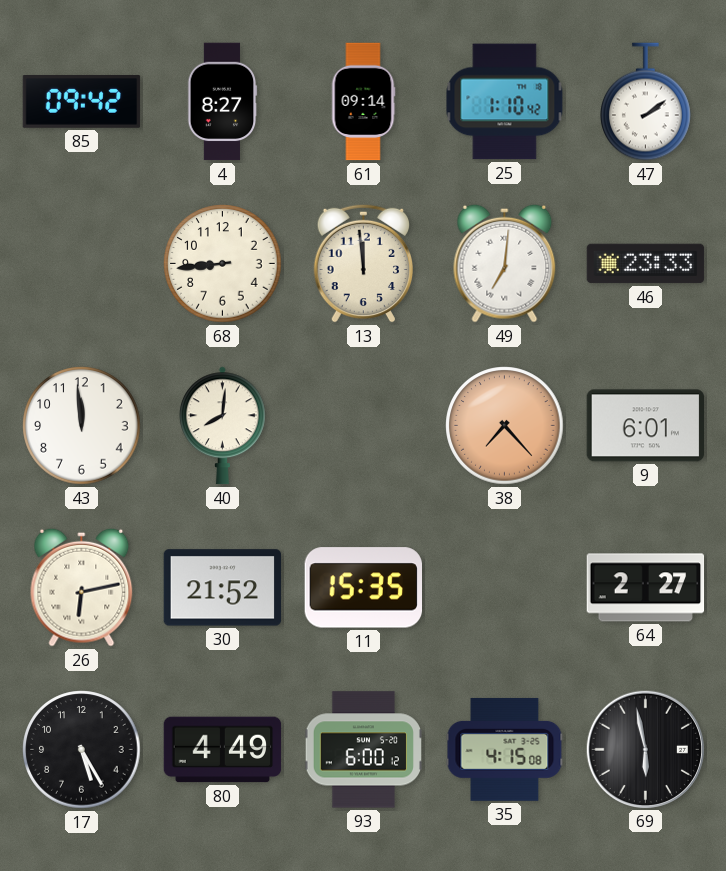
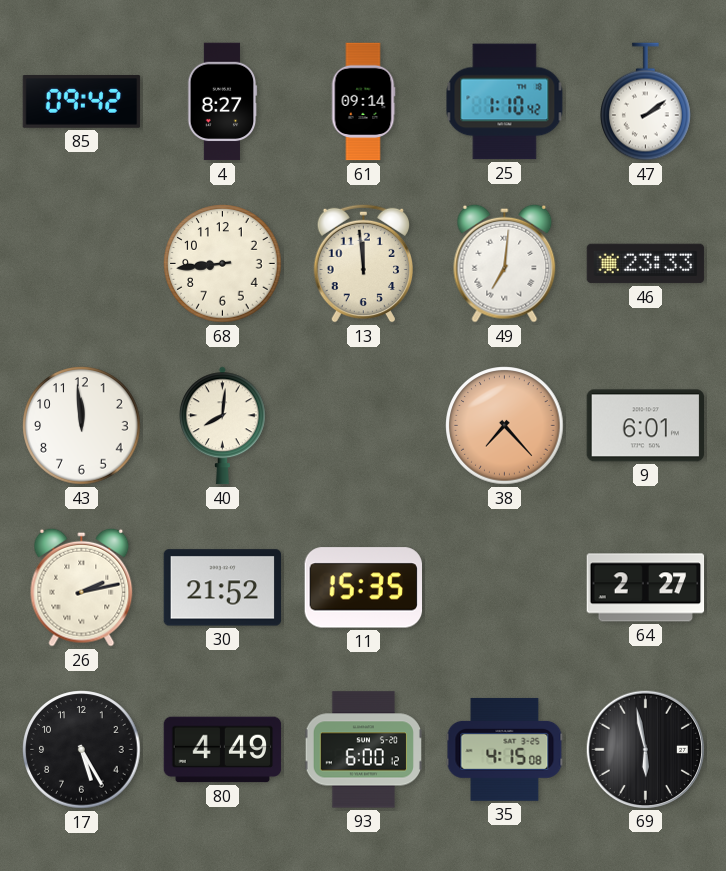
26: 6:13 -> 2:13 (82, 587)
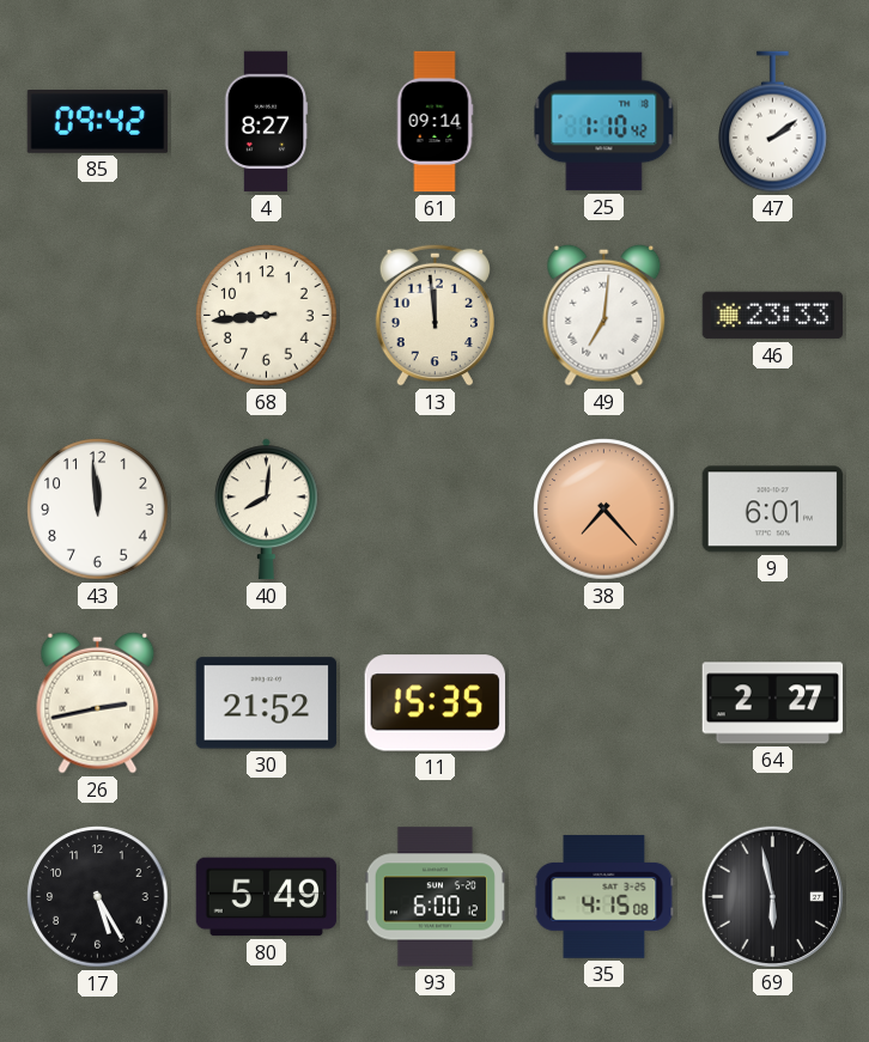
26: 2:13 -> 2:43 (98, 702)
80: 4:49 -> 5:49 (267, 897)
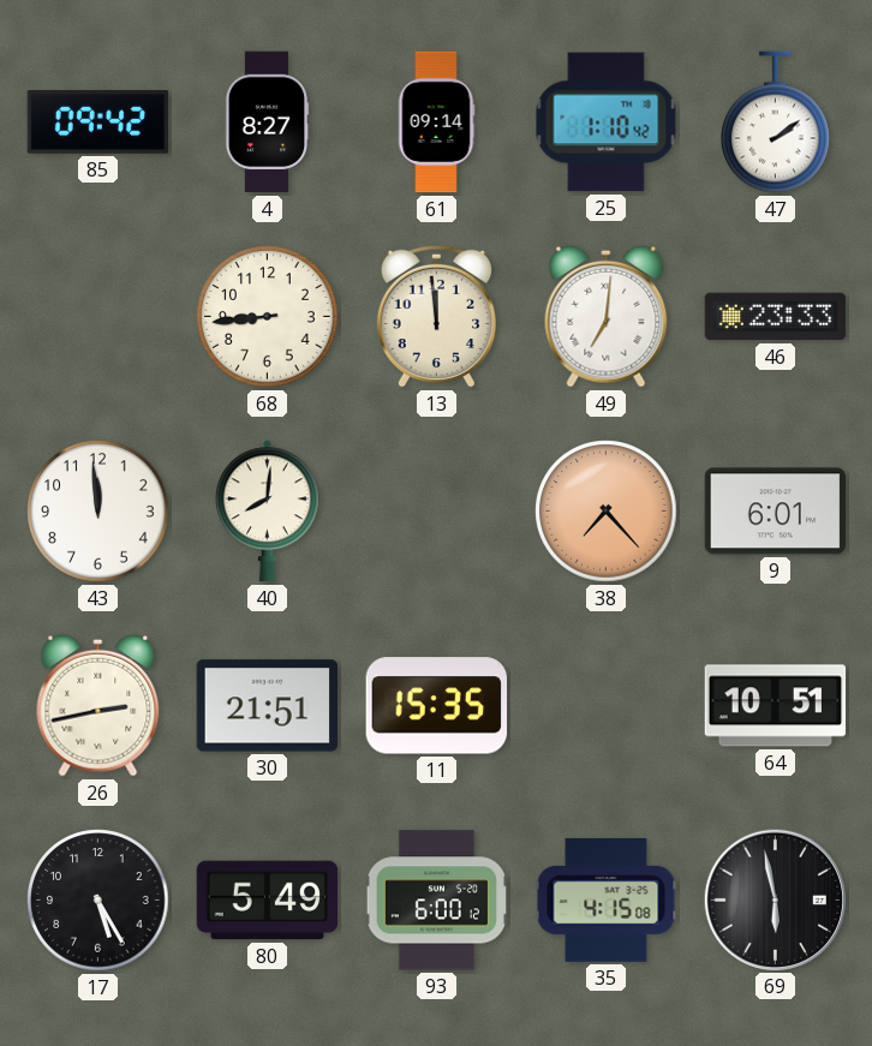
30: 21:52 -> 21:51 (268, 706)
64: 2:27 -> 10:51 (776, 706)
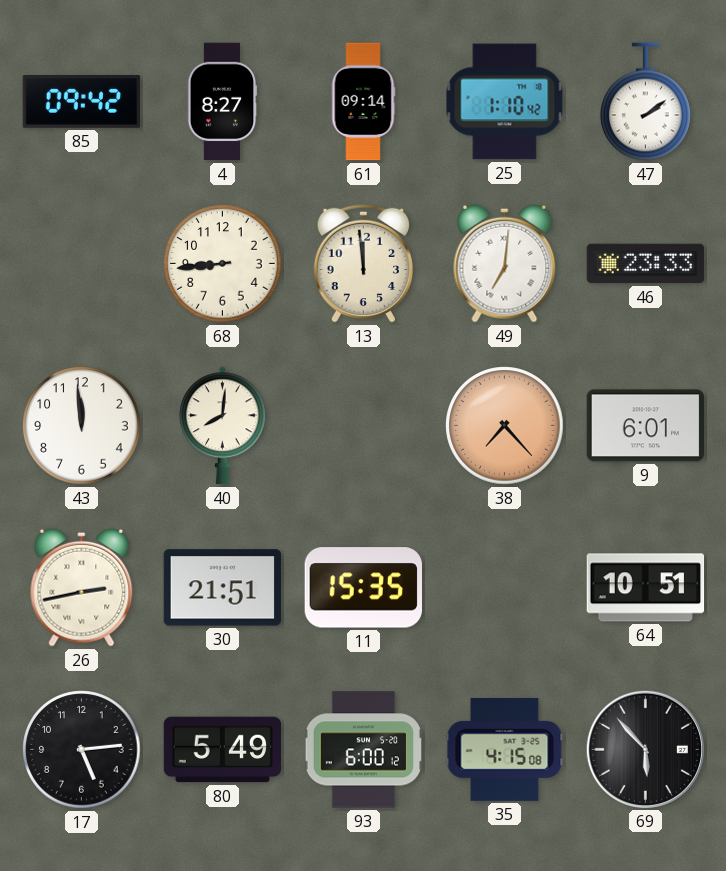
17: 5:25 -> 5:14 (82, 750)
69: 5:58 -> 5:53 (645, 749)
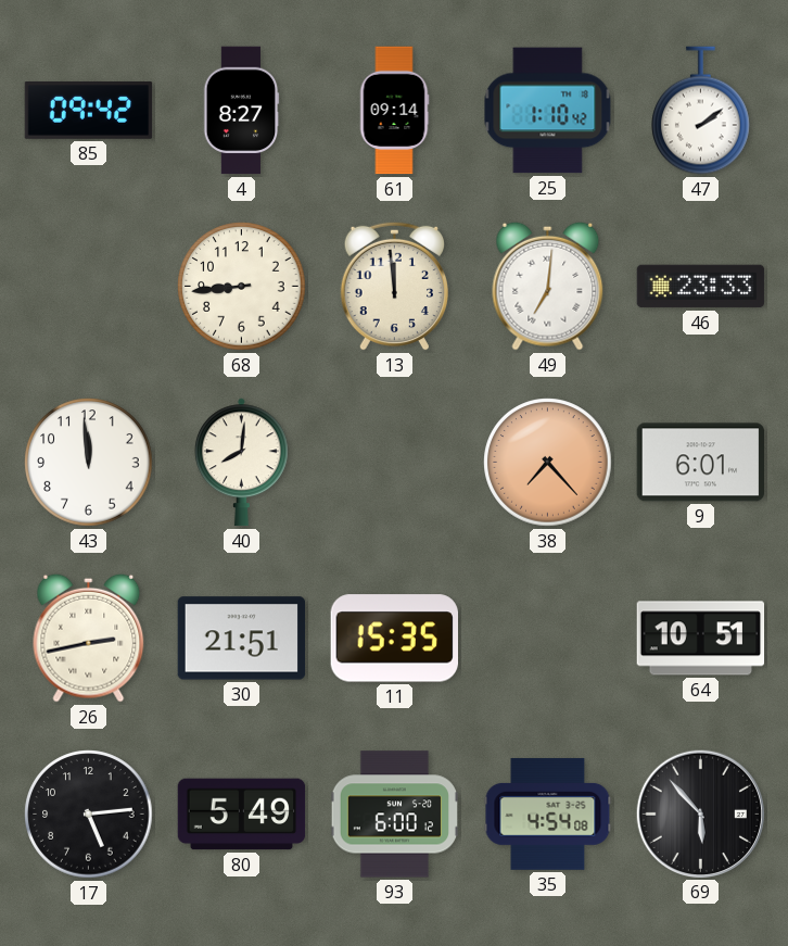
35: 4:15 -> 4:54 (548, 813)
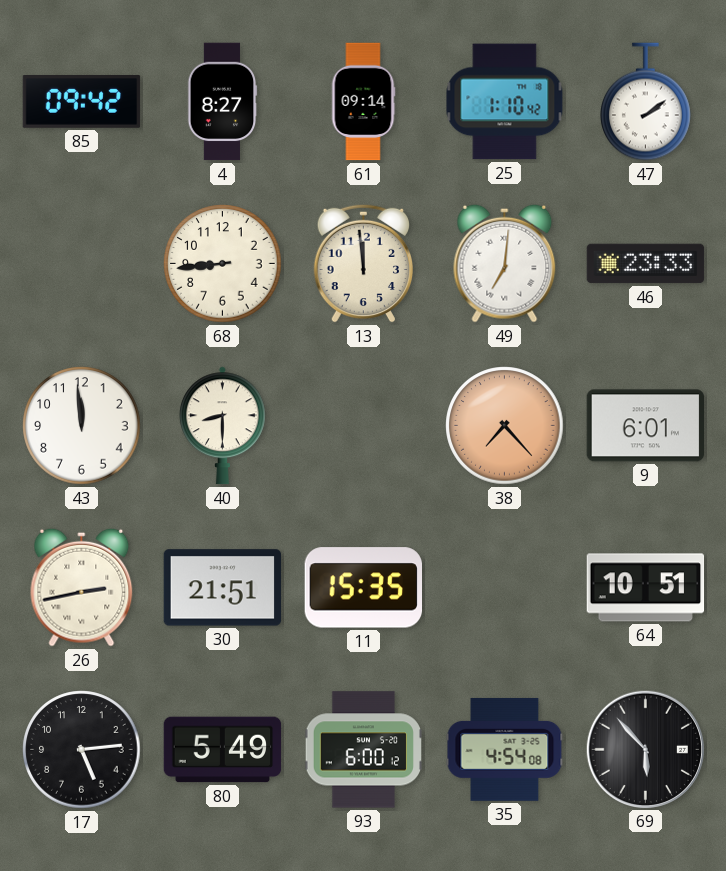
40: 8:01 -> 8:30 (223, 426)
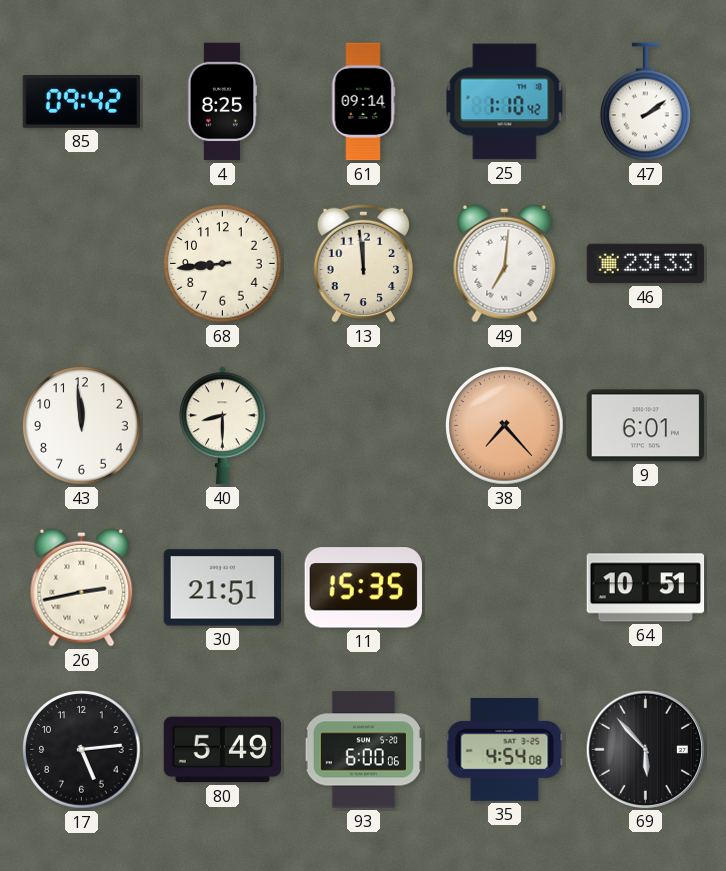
4: 8:27 -> 8:25 (222, 102)
93: 6:00:12 -> 6:00:06 (363, 750)
